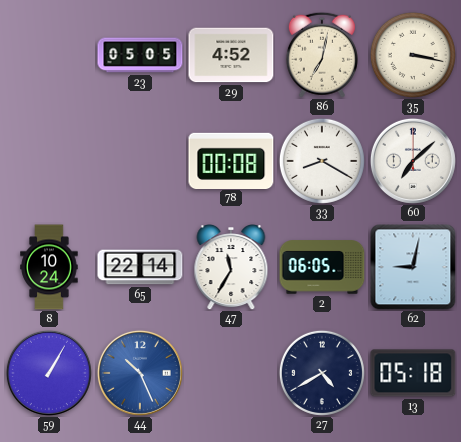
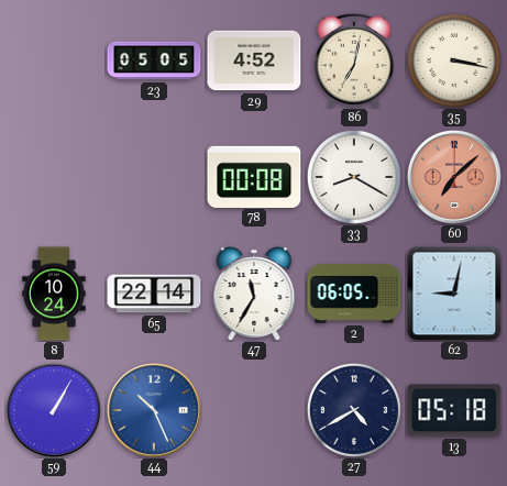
60 dial: white -> salmon (454, 177)
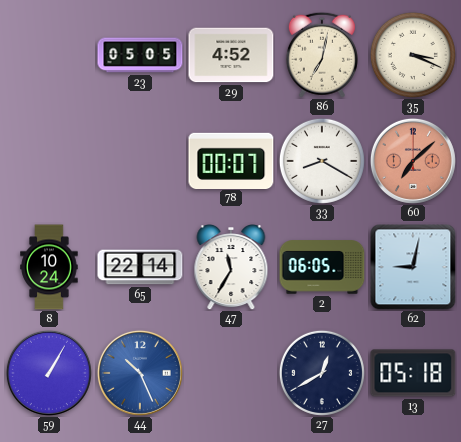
35: 3:17 -> 3:19 (413, 55)
78: 00:08 -> 00:07 (231, 160)
27: 4:40 -> 12:40 (322, 373)
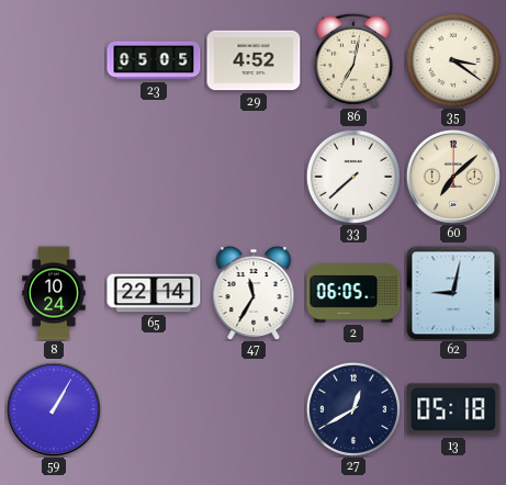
35: 3:19 -> 3:21 (453, 60)
78: 00:07 -> none (231, 160)
33: 8:20 -> 7:38 (353, 177)
60 dial: salmon -> cream (453, 177)
44: 10:26 -> none (140, 373)
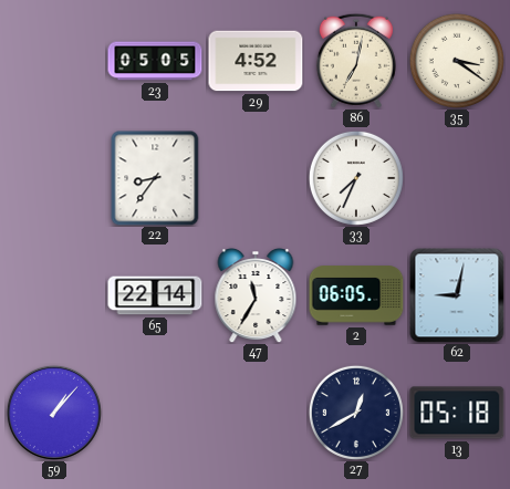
22: none -> 8:36 (155, 178)
33: 7:38 -> 7:34 (356, 178)
60: 7:08 -> none (453, 177)
8: 10:24 -> none (54, 293)
59: 1:05 -> 1:07 (54, 413)
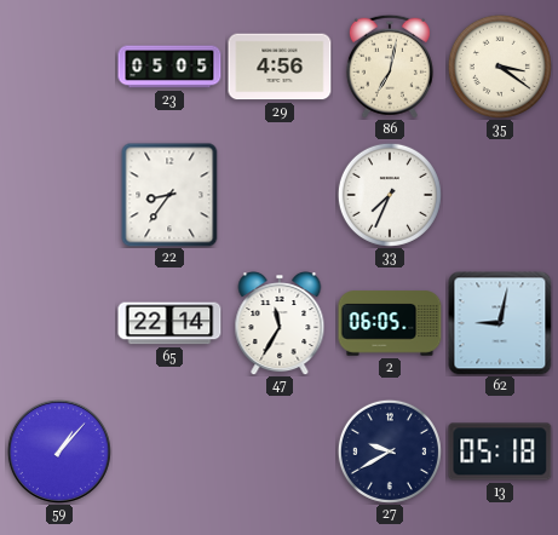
29: 4:52 -> 4:56 (280, 67)
27: 12:40 -> 9:40 (390, 451)
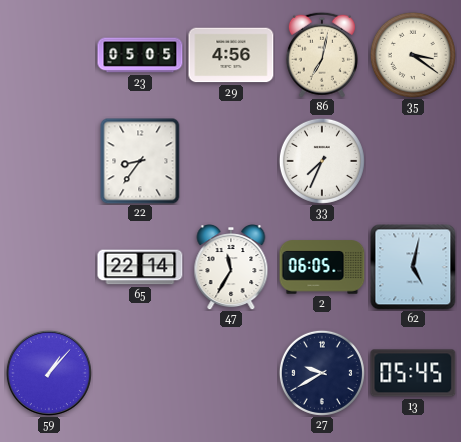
62: 9:02 -> 5:02 (413, 267)
13: 05:18 -> 05:45 (413, 373)
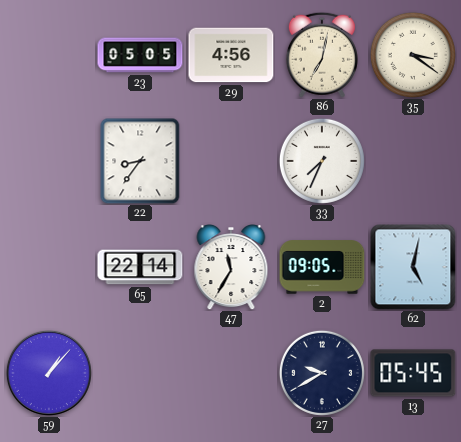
2: 06:05 -> 09:05 (322, 267)
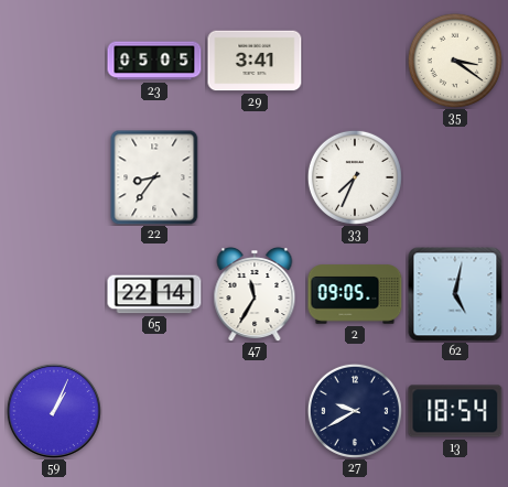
29: 4:56 -> 3:41 (255, 61)
86: 7:02 -> none (322, 55)
59: 1:07 -> 1:04 (54, 411)
13: 05:45 -> 18:54 (455, 411)
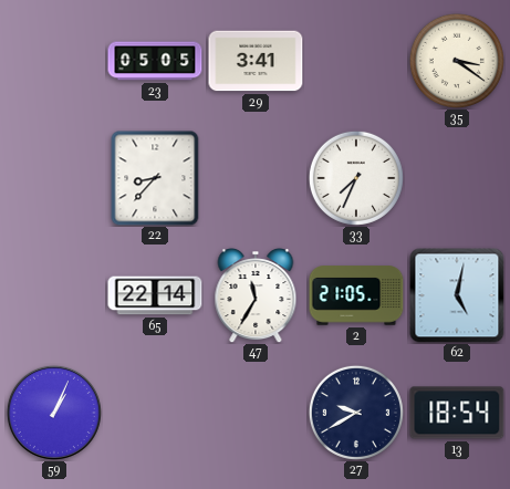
22: 8:36 -> 8:37 (155, 178)
2: 09:05 -> 21:05 (356, 295)
